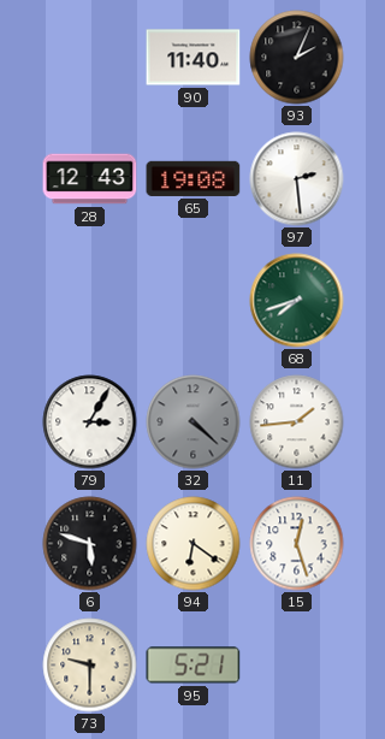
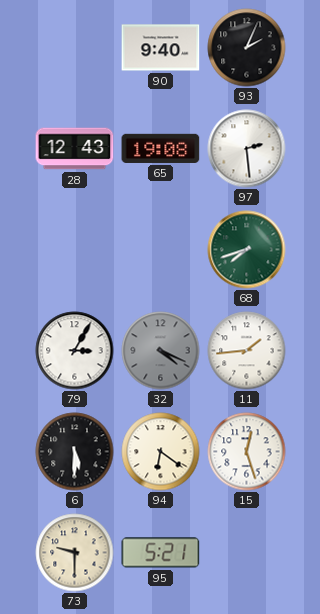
90: 11:40 -> 9:40 (161, 48)
32: 4:22 -> 4:19 (161, 351)
6: 5:48 -> 5:30 (75, 452)
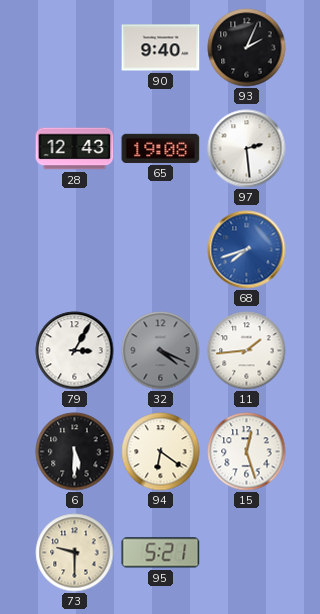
68 dial: green -> blue (247, 250)
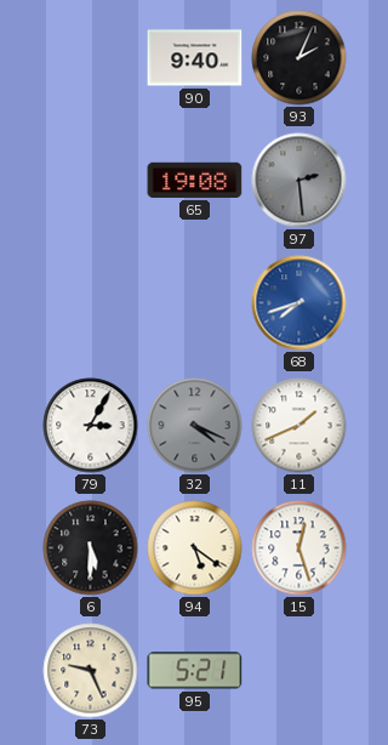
28: 12:43 -> none (75, 149)
97 dial: white -> grey (299, 181)
11: 1:44 -> 1:41 (299, 426)
94: 6:21 -> 5:21 (195, 548)
73: 9:30 -> 9:26 (91, 671)
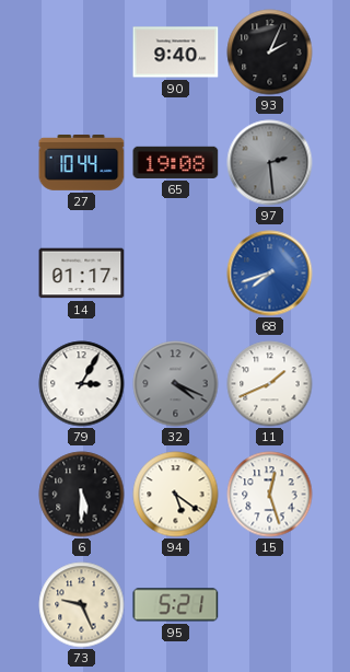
27: none -> 10:44 (82, 162)
14: none -> 01:17 (82, 274)
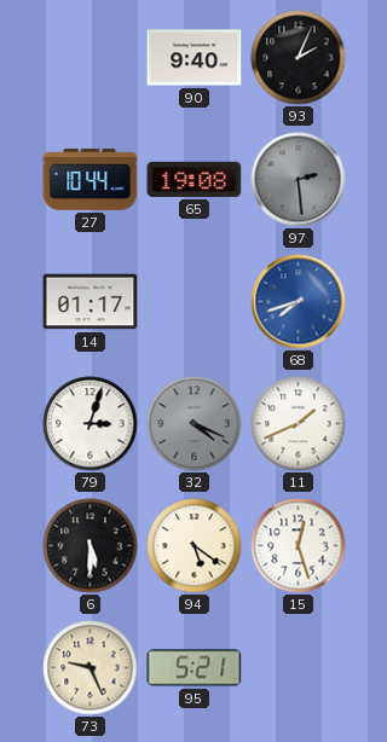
79: 3:05 -> 3:03 (91, 424)
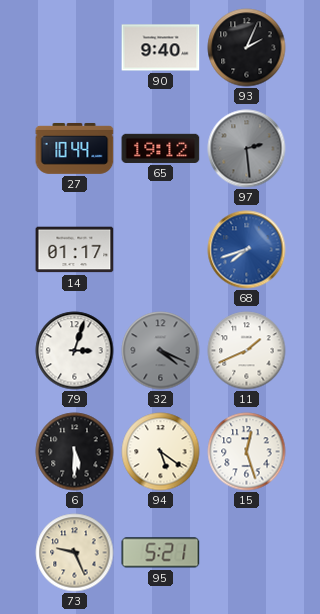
65: 19:08 -> 19:12 (161, 148)
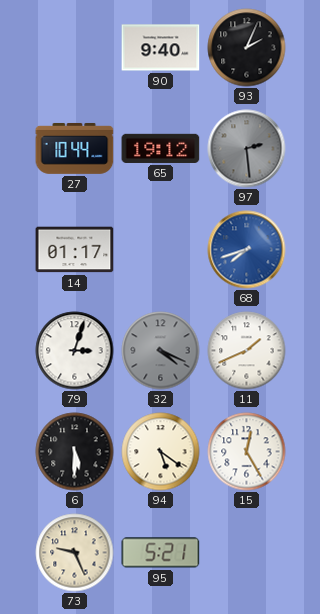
15: 12:27 -> 12:25 (247, 452)
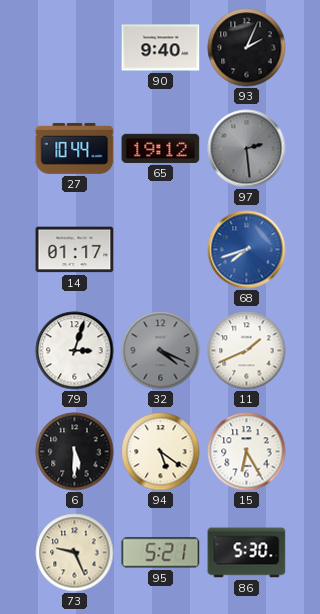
15: 12:25 -> 6:25 (247, 452)
86: none -> 5:30 (247, 553)
